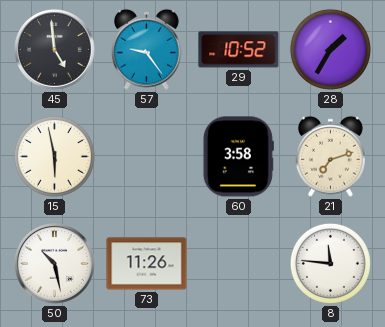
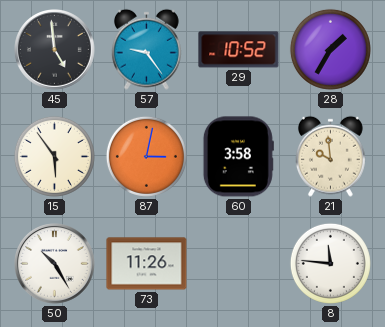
15: 5:58 -> 5:54 (54, 156)
87: none -> 3:02 (146, 156)
21: 7:12 -> 9:59 (330, 156)
50: 10:28 -> 10:25 (55, 264)
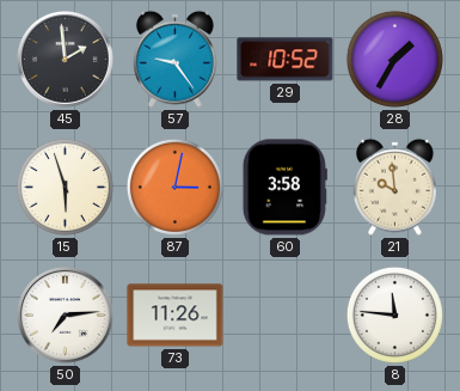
45: 4:59 -> 1:59 (66, 60)
15: 5:54 -> 5:57 (65, 187)
50: 10:25 -> 7:14 (66, 316)
